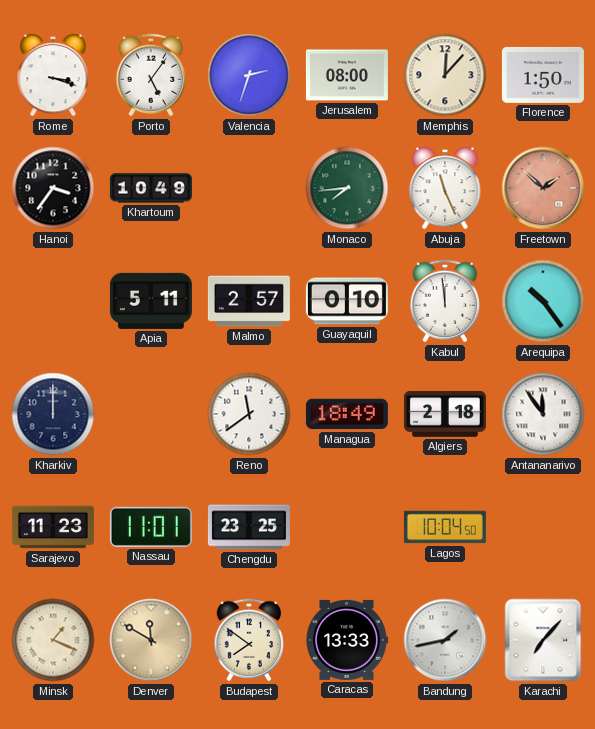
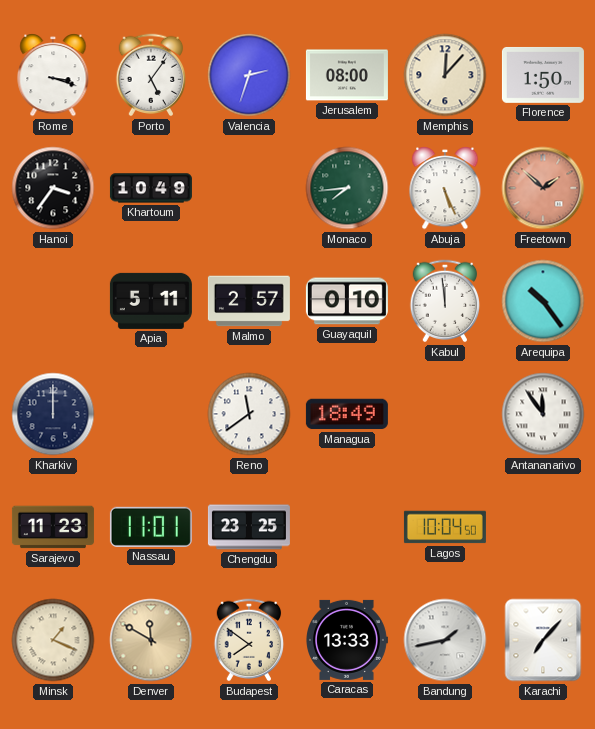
Abuja: 11:26 -> 5:26 (445, 188)
Algiers: 2:18 -> none (445, 414)
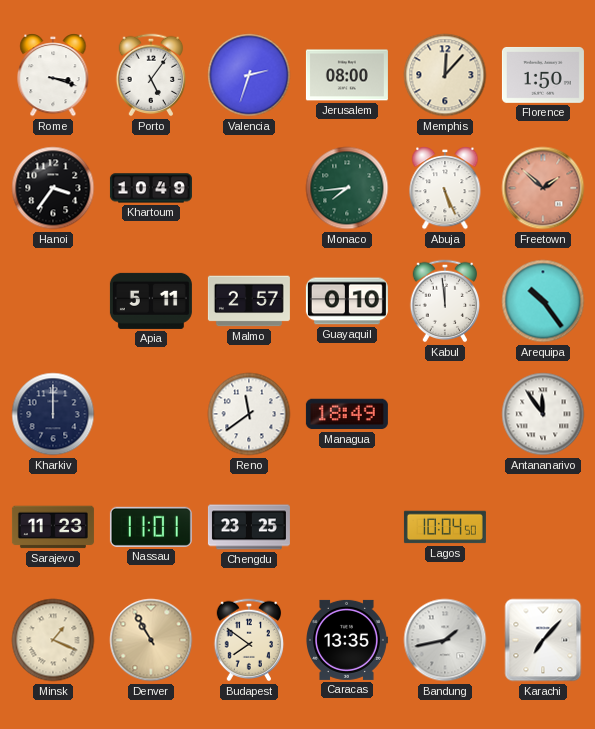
Denver: 11:50 -> 10:55 (151, 640)
Caracas: 13:33 -> 13:35 (347, 640)
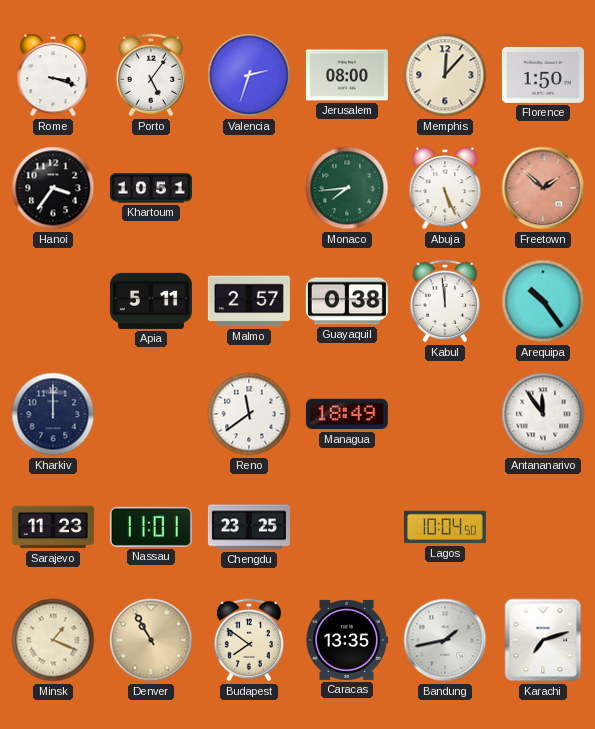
Khartoum: 10:49 -> 10:51 (151, 188)
Guayaquil: 0:10 -> 0:38 (347, 301)
Karachi: 7:07 -> 7:12 (543, 640)
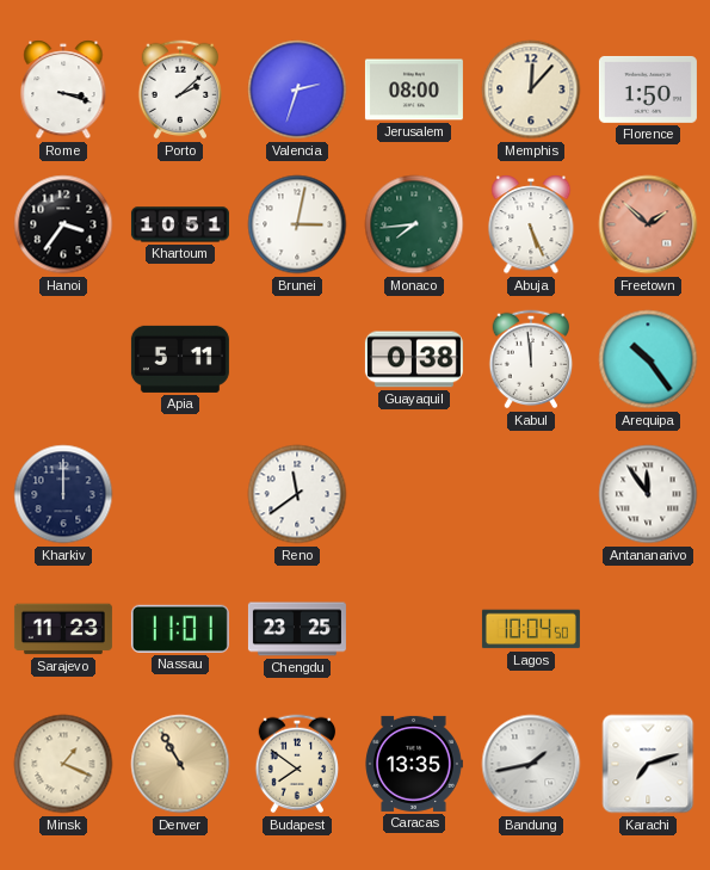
Porto: 5:06 -> 2:08 (180, 90)
Brunei: none -> 3:02 (297, 224)
Malmo: 2:57 -> none (249, 301)
Managua: 18:49 -> none (347, 414)
